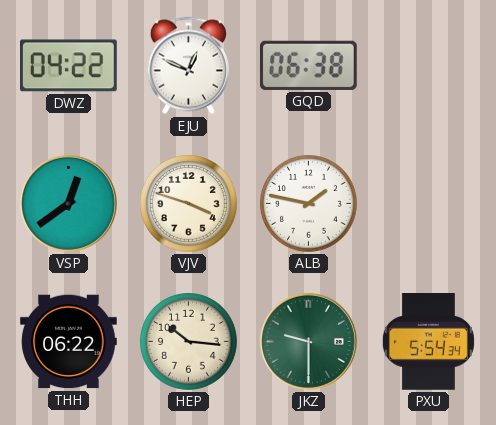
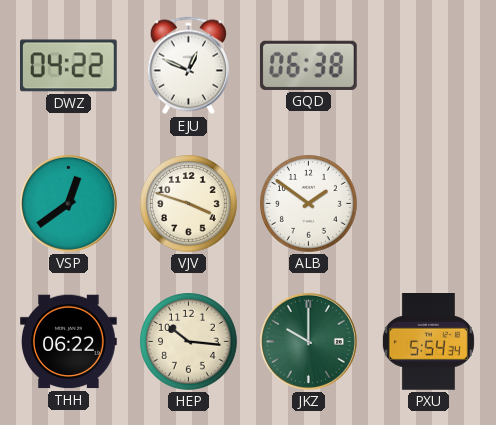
ALB: 1:47 -> 1:51 (309, 204)
JKZ: 9:30 -> 10:00 (308, 341)
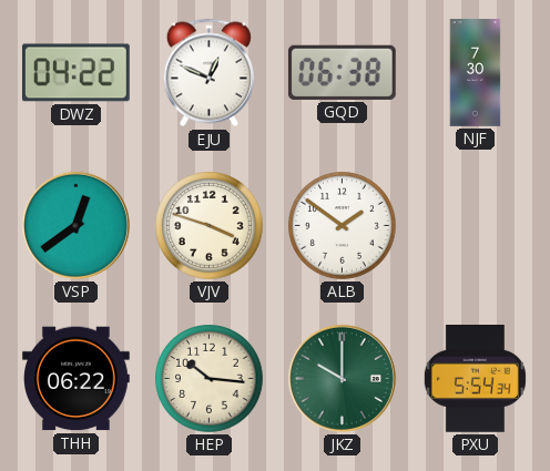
NJF: none -> 7:30 (476, 73)
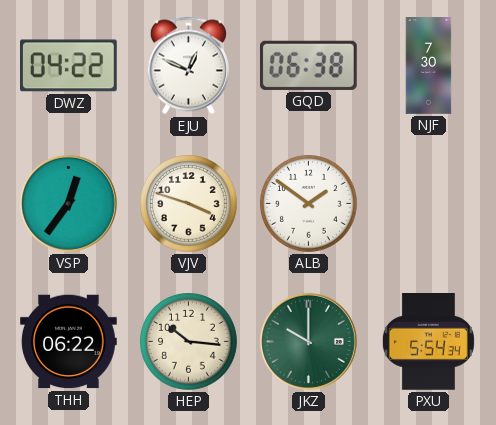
VSP: 12:39 -> 12:36 (68, 203)
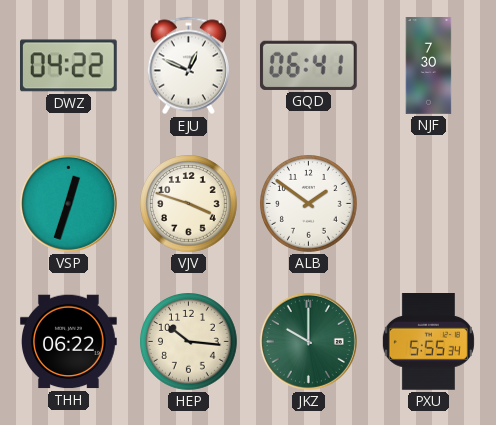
GQD: 06:38 -> 06:41 (308, 65)
VSP: 12:36 -> 12:33 (68, 203)
PXU: 5:54 -> 5:55 (428, 342)
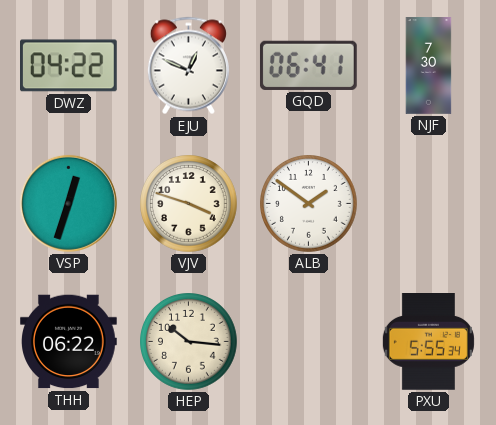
JKZ: 10:00 -> none (308, 341)
